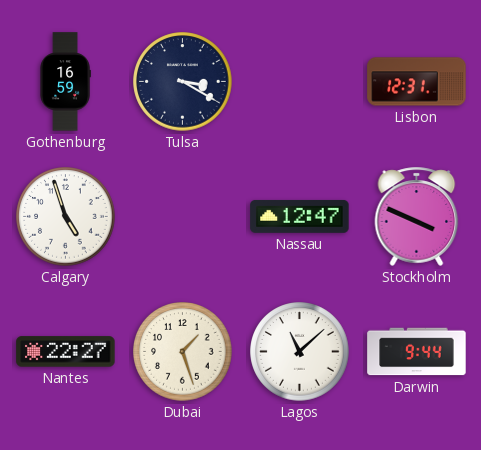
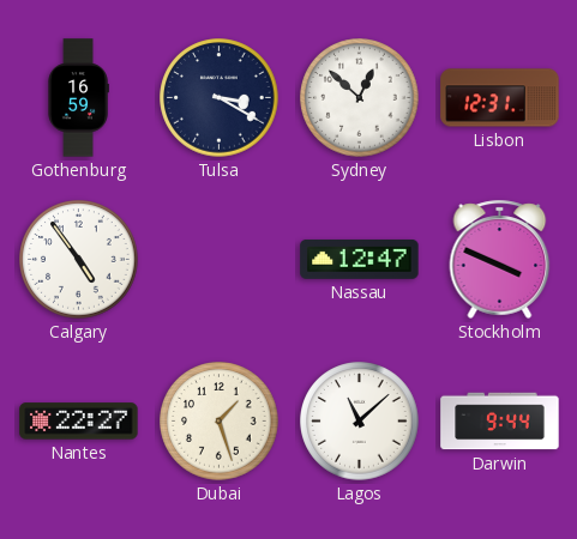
Sydney: none -> 12:52 (360, 98)
Calgary: 4:57 -> 4:54 (79, 260)
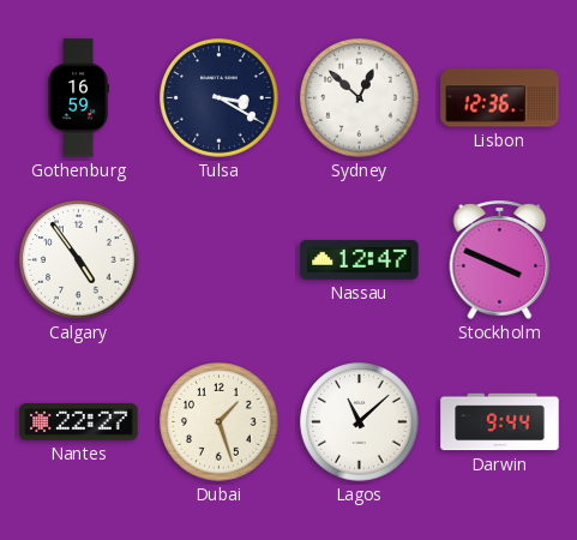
Lisbon: 12:31 -> 12:36 (500, 98)
